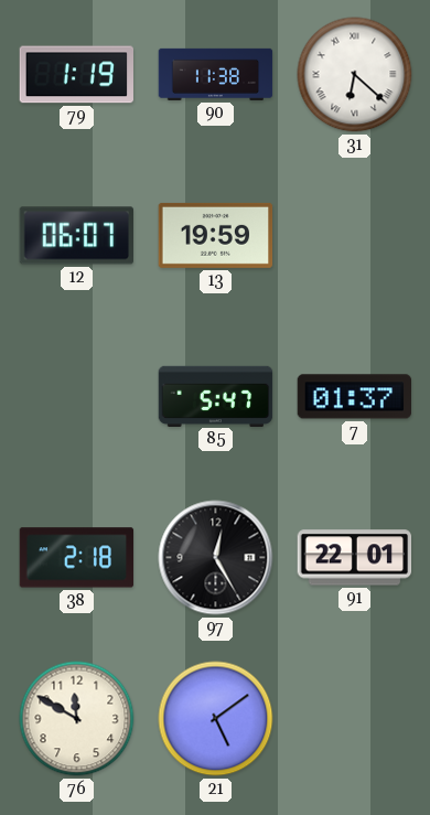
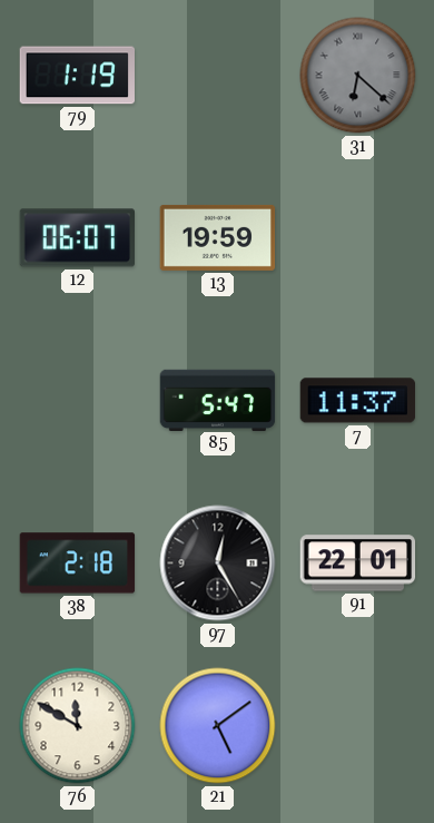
90: 11:38 -> none (216, 74)
31 dial: white -> grey (358, 76)
7: 01:37 -> 11:37 (358, 401)
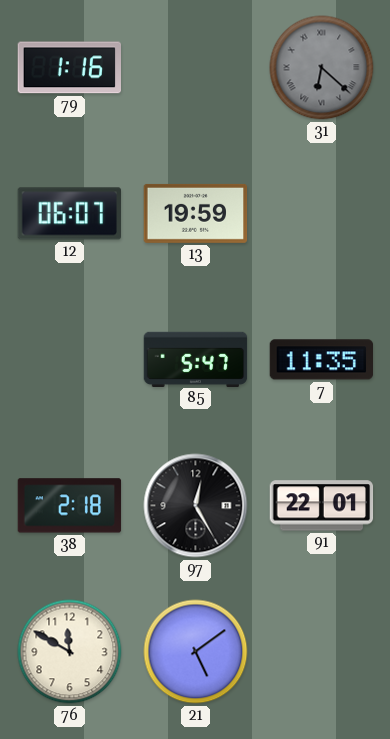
79: 1:19 -> 1:16 (69, 68)
7: 11:37 -> 11:35 (322, 360)
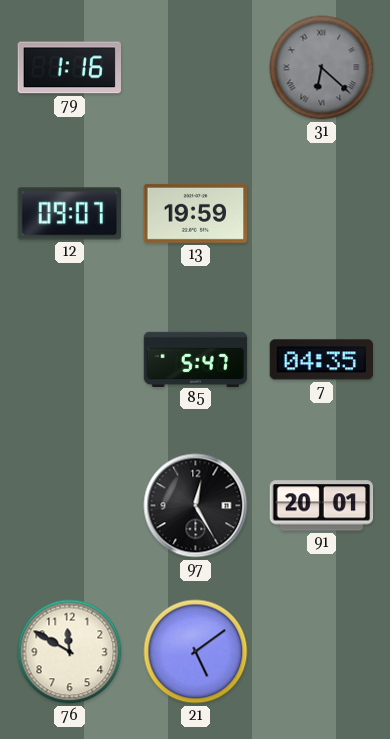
12: 06:07 -> 09:07 (69, 214)
7: 11:35 -> 04:35 (322, 360)
38: 2:18 -> none (70, 506)
91: 22:01 -> 20:01 (322, 506)
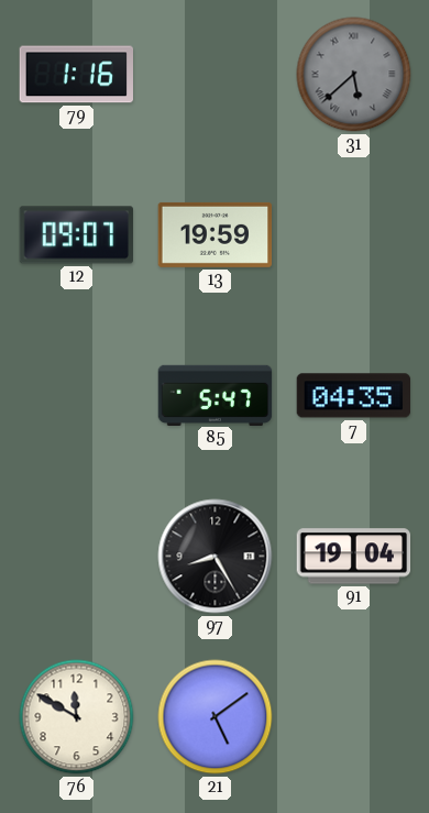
31: 6:22 -> 5:38 (354, 75)
97: 12:25 -> 8:25 (216, 557)
91: 20:01 -> 19:04 (354, 557)
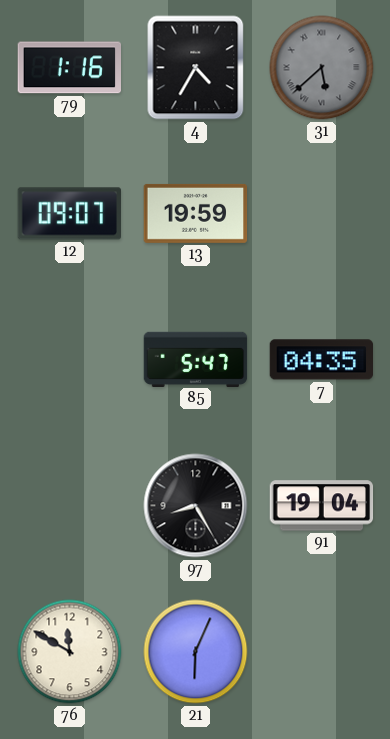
4: none -> 4:35 (196, 68)
21: 5:09 -> 6:04 (196, 652)
